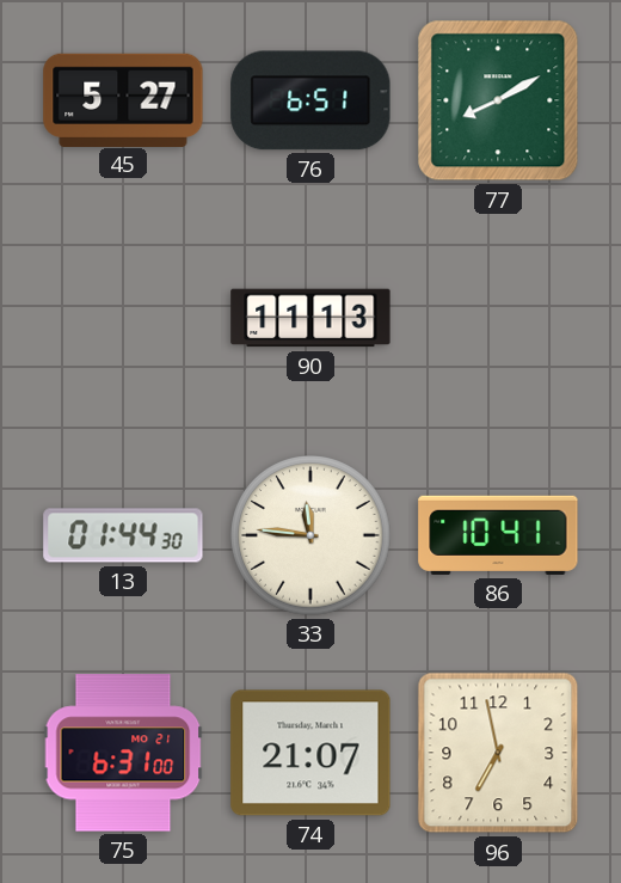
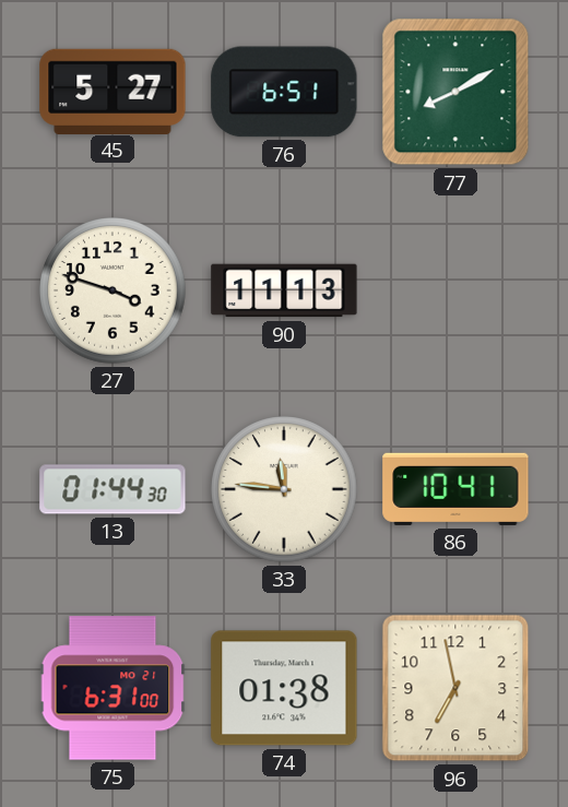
27: none -> 3:48 (113, 290)
74: 21:07 -> 01:38 (284, 688)
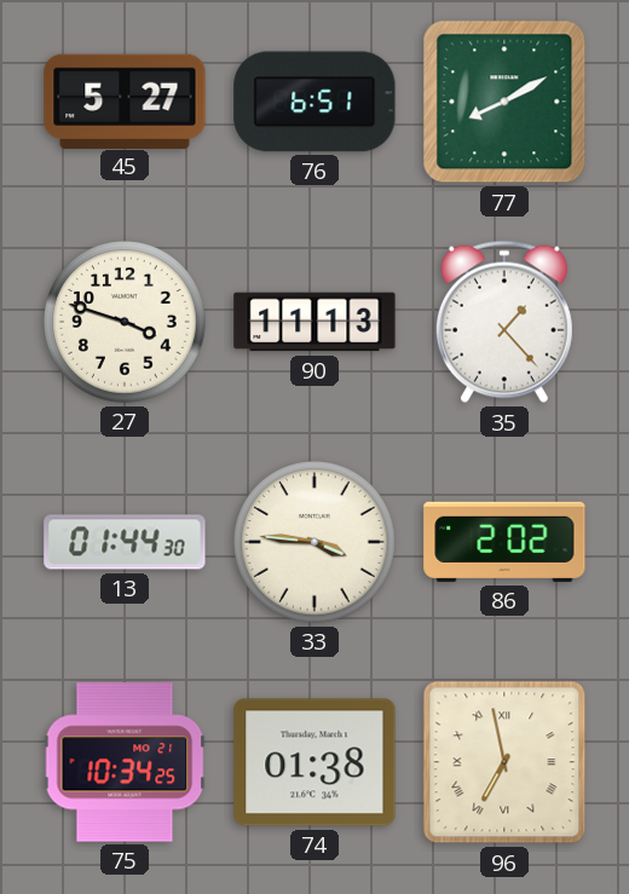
35: none -> 1:23 (504, 322)
33: 11:46 -> 3:46 (314, 542)
86: 10:41 -> 2:02 (504, 542)
75: 6:31 -> 10:34 (125, 762)
96 numerals: Arabic -> Roman (504, 762)
